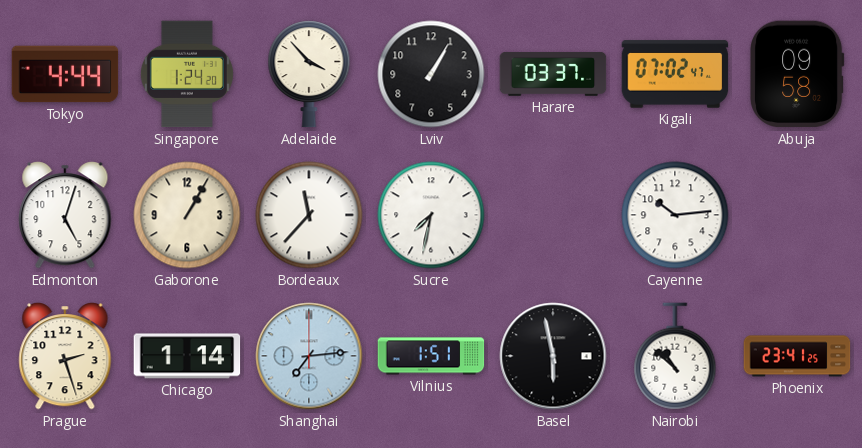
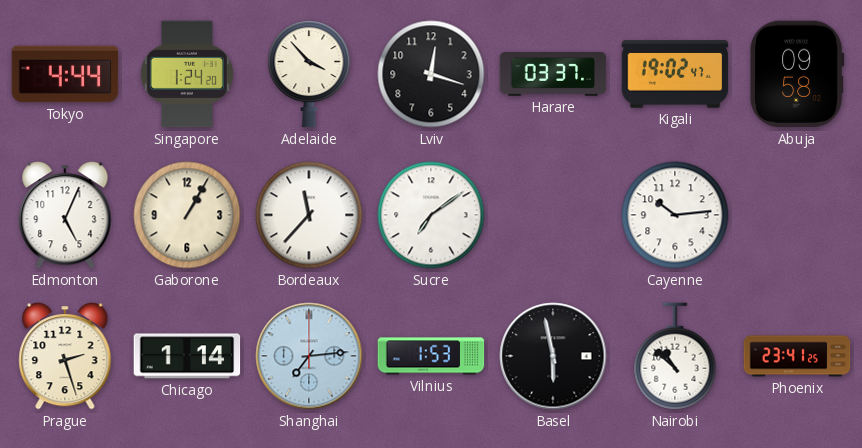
Lviv: 1:05 -> 12:18 (431, 74)
Kigali: 07:02 -> 19:02 (675, 74)
Edmonton: 5:03 -> 5:04 (65, 215)
Sucre: 7:32 -> 7:09 (431, 215)
Vilnius: 1:51 -> 1:53 (431, 356)
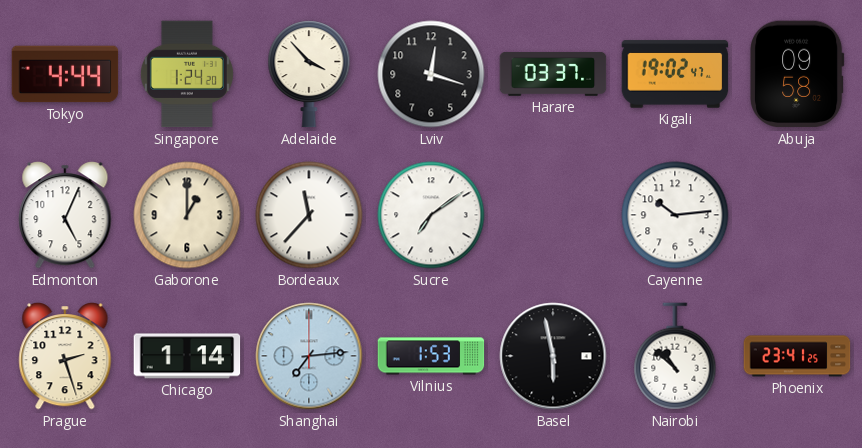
Gaborone: 1:05 -> 1:00 (187, 215)
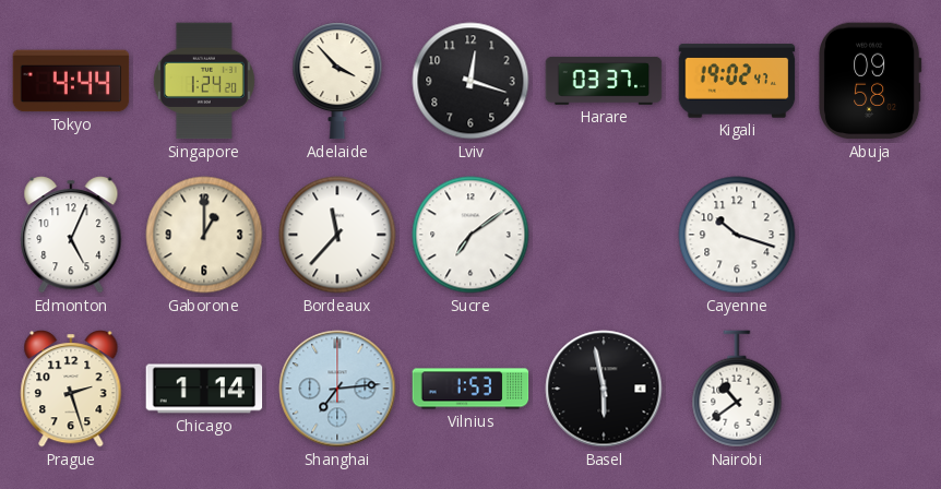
Cayenne: 10:14 -> 10:18 (737, 235)
Nairobi: 10:52 -> 10:39 (737, 389)
Phoenix: 23:41 -> none (797, 356)
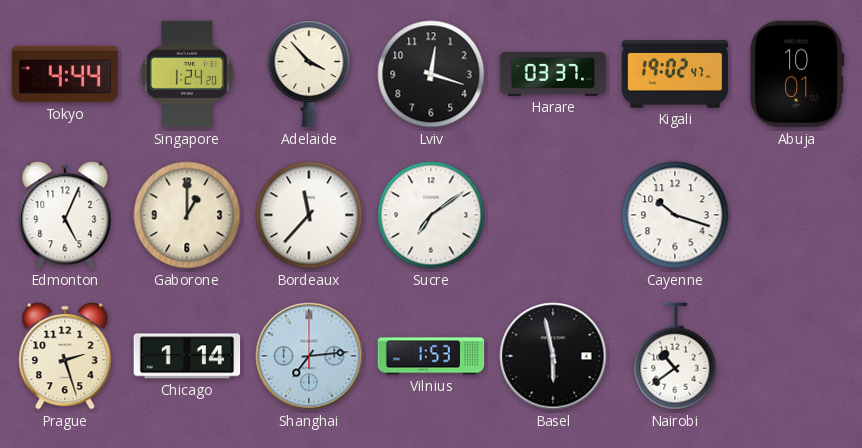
Abuja: 09:58 -> 10:01 (798, 74)
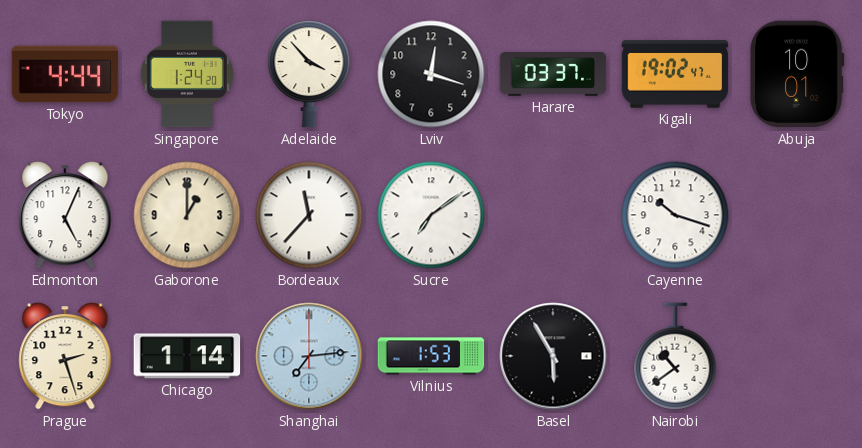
Basel: 5:58 -> 5:55 (553, 356)
